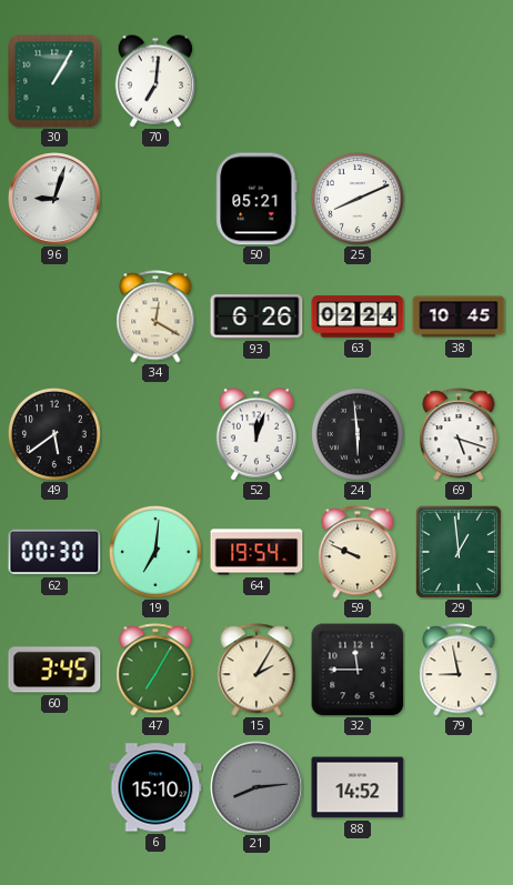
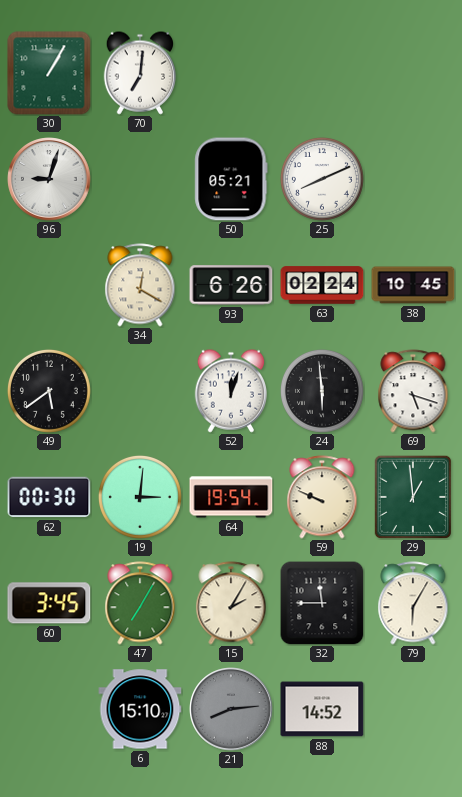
19: 7:01 -> 3:01 (140, 497)
79: 8:58 -> 6:05 (413, 603)
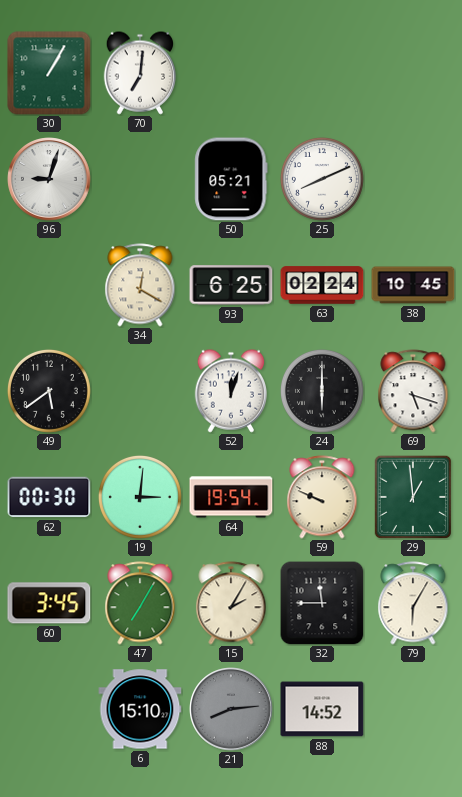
93: 6:26 -> 6:25 (231, 285)
24: 5:59 -> 6:00 (322, 391)
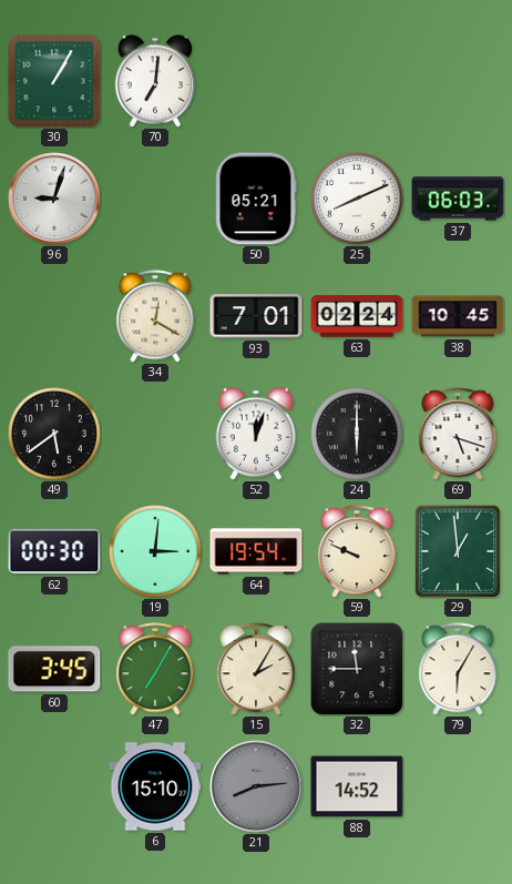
37: none -> 06:03 (458, 199)
93: 6:25 -> 7:01 (256, 316)
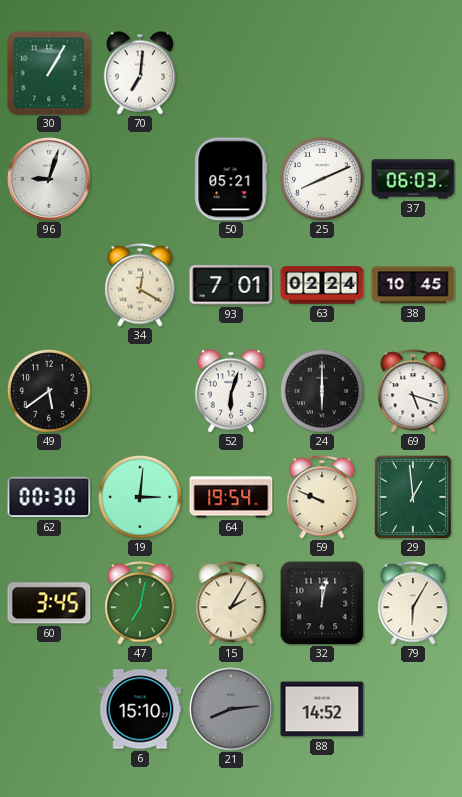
52: 12:03 -> 6:03 (230, 391)
47: 7:05 -> 7:02 (140, 603)
32: 11:45 -> 12:02 (322, 603)
